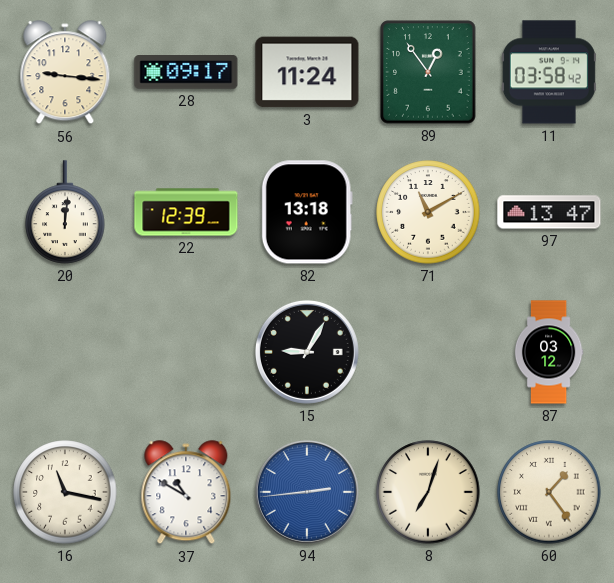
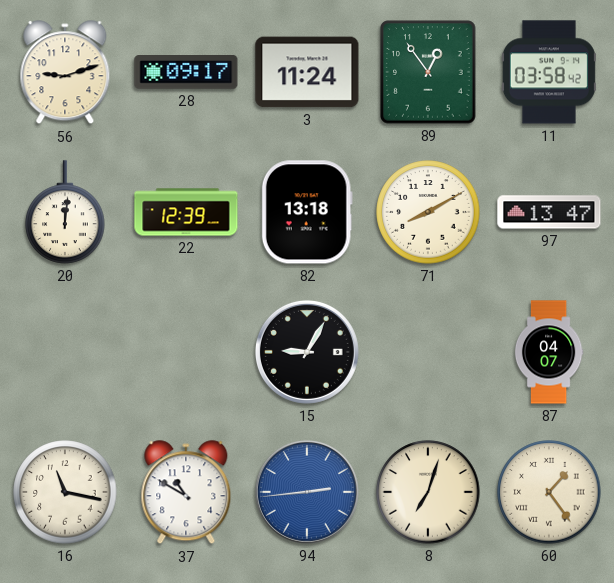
56: 9:16 -> 9:12 (65, 73)
71: 11:10 -> 8:10 (428, 212)
87: 03:12 -> 04:07 (549, 352)
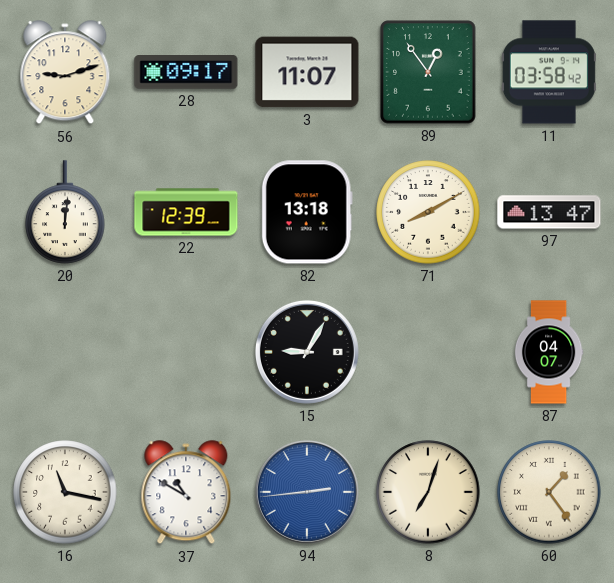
3: 11:24 -> 11:07 (307, 72)
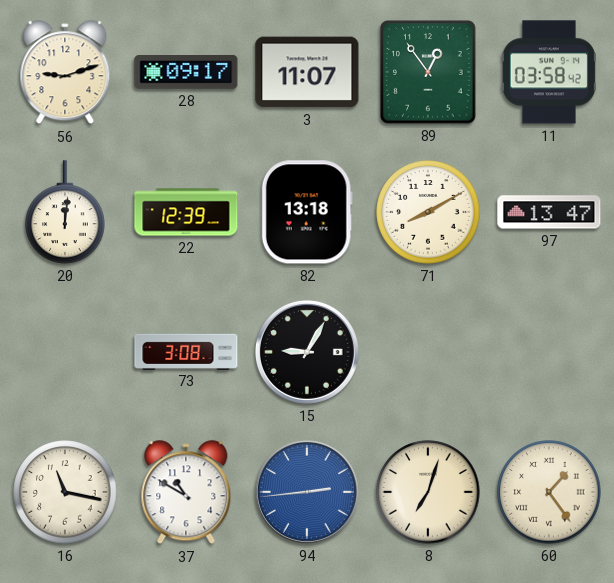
73: none -> 3:08 (186, 351)
87: 04:07 -> none (549, 352)
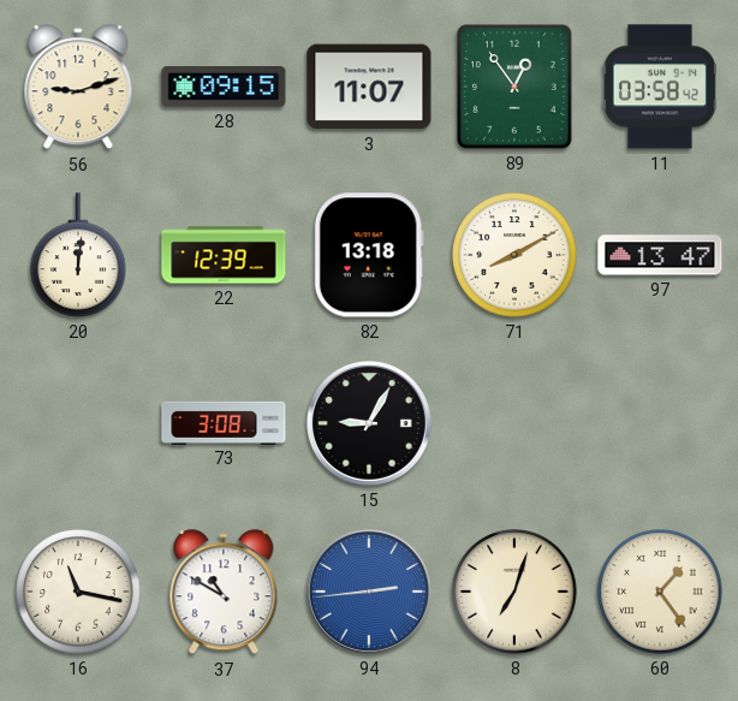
28: 09:17 -> 09:15 (224, 88)
